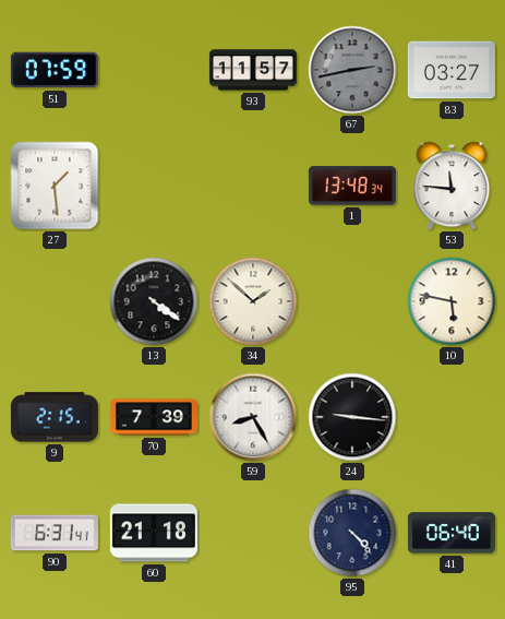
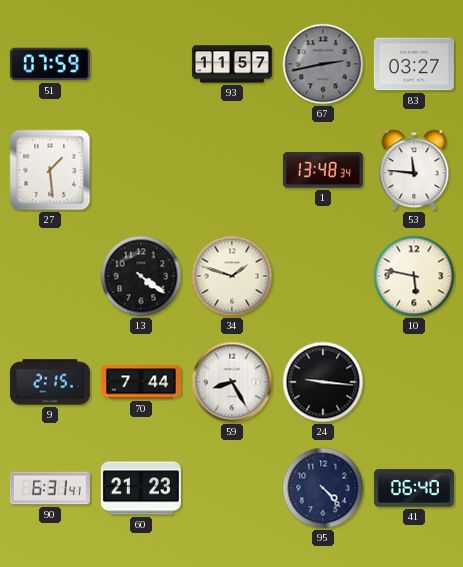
34: 1:52 -> 1:48 (232, 276)
70: 7:39 -> 7:44 (141, 382)
60: 21:18 -> 21:23 (141, 488)
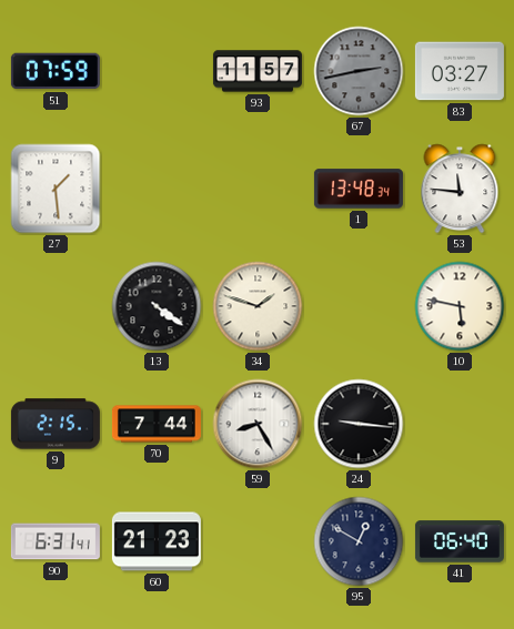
95: 4:23 -> 12:50 (359, 541)
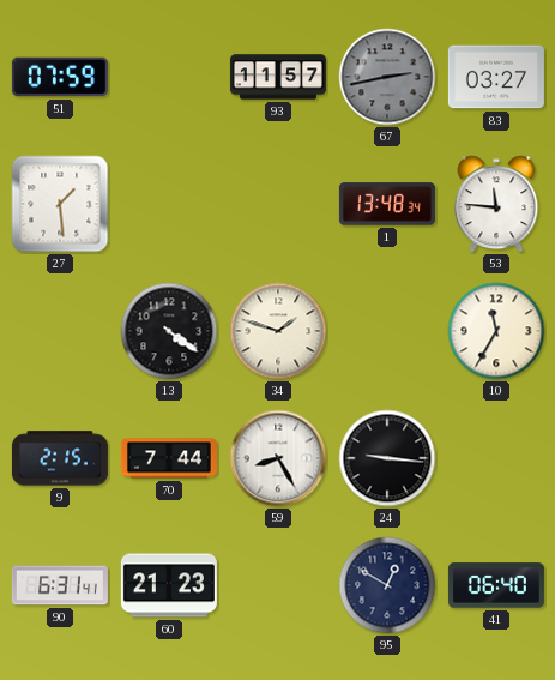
10: 5:47 -> 11:35 (496, 331)
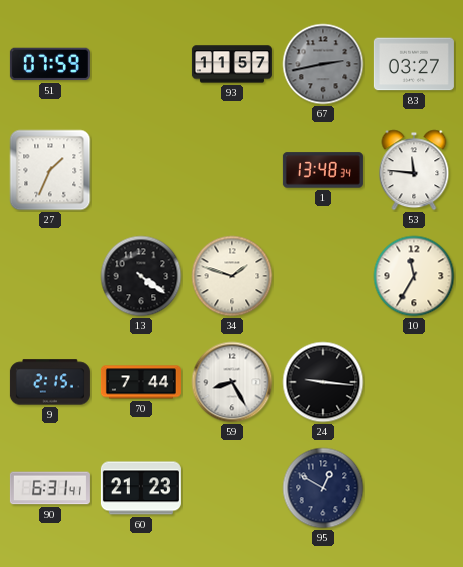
27: 1:29 -> 1:34 (50, 170)
41: 06:40 -> none (496, 585)
